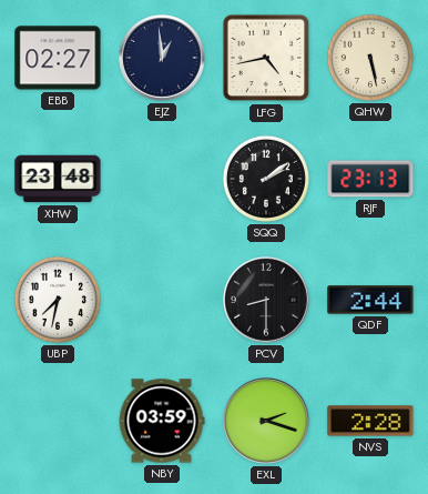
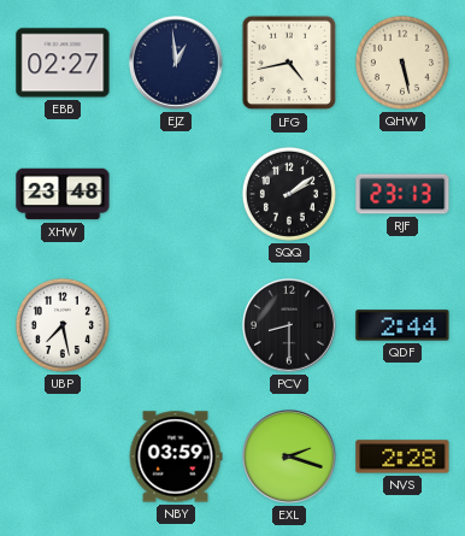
UBP: 7:32 -> 7:28 (63, 325)
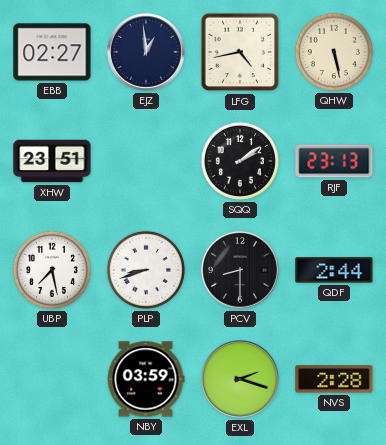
XHW: 23:48 -> 23:51 (52, 161)
PLP: none -> 8:42 (146, 270)
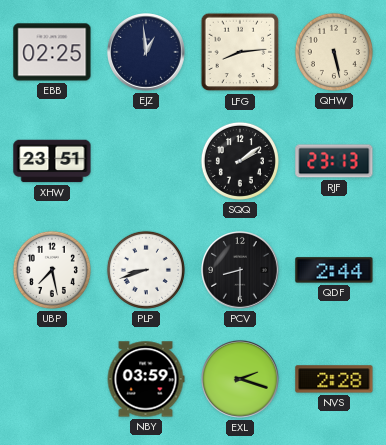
EBB: 02:27 -> 02:25 (52, 52)
LFG: 4:43 -> 8:14 (240, 52)
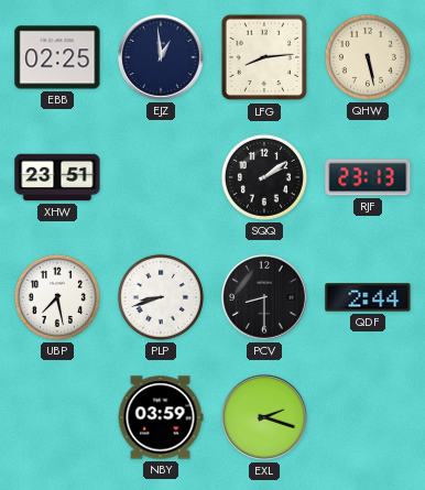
NVS: 2:28 -> none (334, 379)
